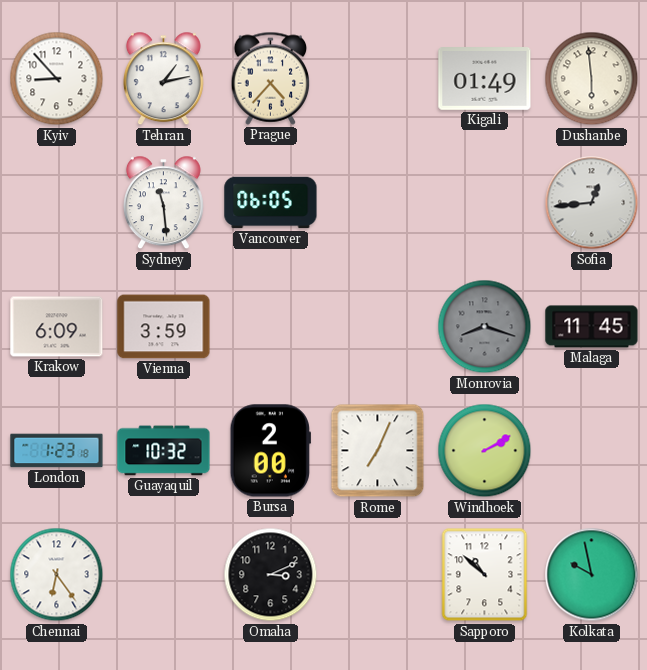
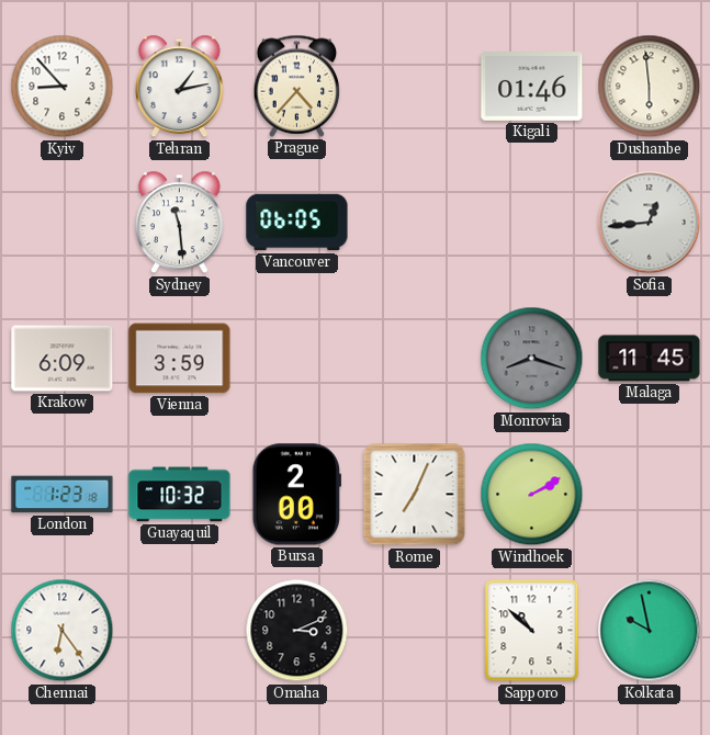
Kigali: 01:49 -> 01:46 (532, 87)
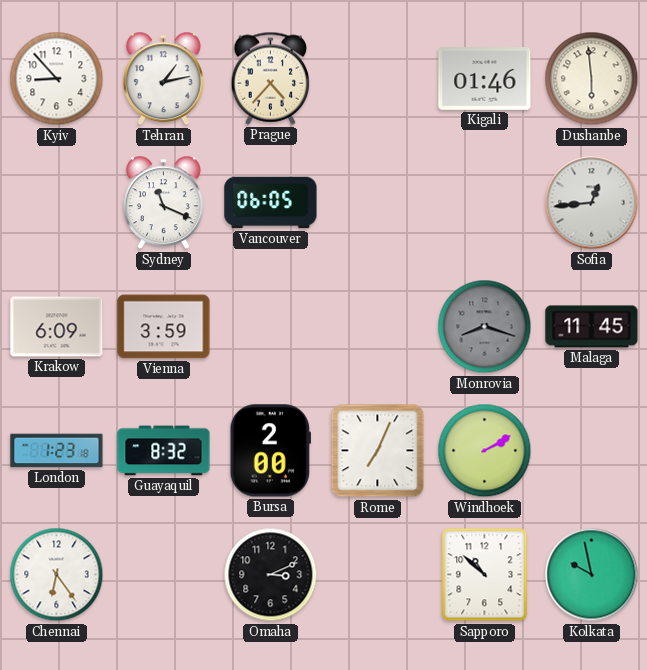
Sydney: 11:29 -> 11:19 (163, 203)
Guayaquil: 10:32 -> 8:32 (164, 451)
